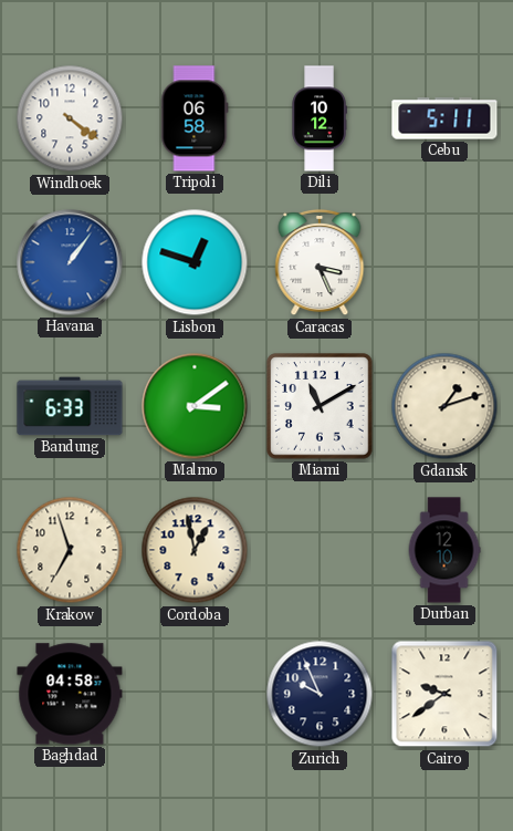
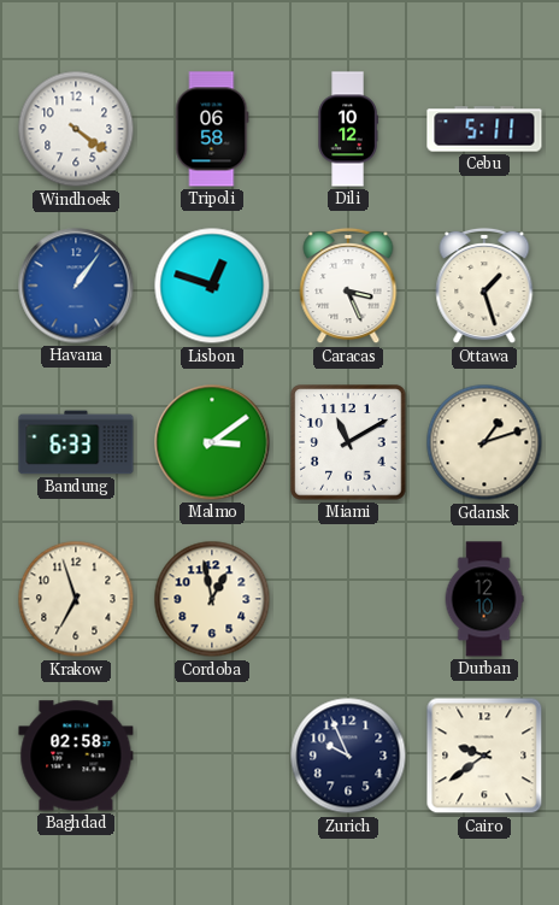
Ottawa: none -> 1:27 (484, 286)
Baghdad: 04:58 -> 02:58 (76, 756)
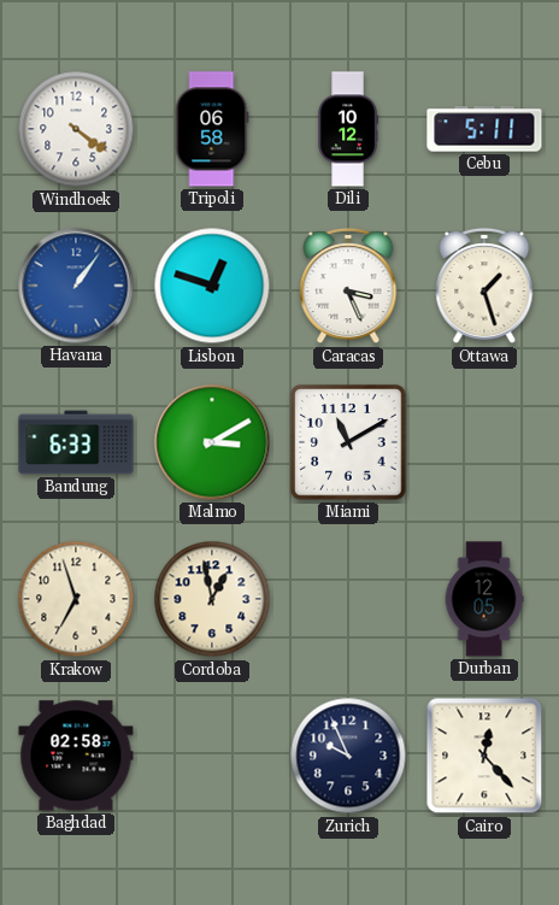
Malmo: 3:09 -> 3:10 (212, 442)
Gdansk: 1:12 -> none (484, 442)
Durban: 12:10 -> 12:05 (484, 599)
Cairo: 9:39 -> 12:23 (484, 756)
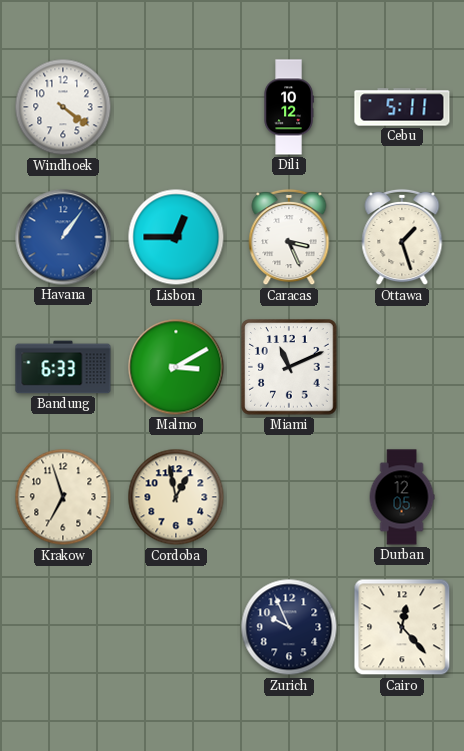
Tripoli: 06:58 -> none (212, 129)
Lisbon: 12:48 -> 12:45 (176, 237)
Miami: 11:10 -> 11:11 (289, 367)
Baghdad: 02:58 -> none (76, 756)
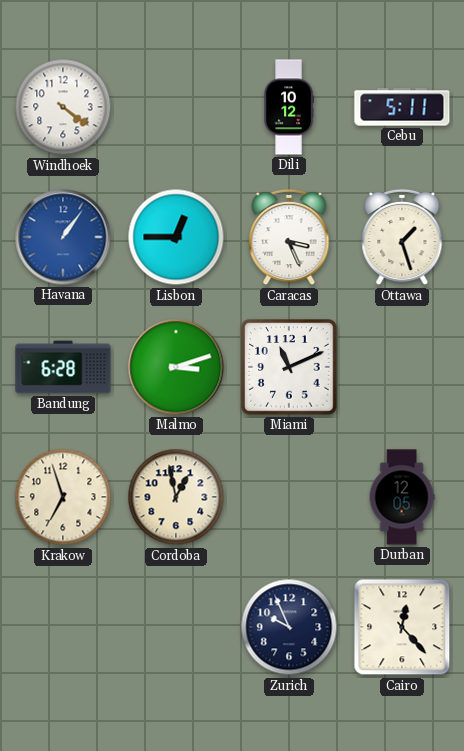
Bandung: 6:33 -> 6:28 (63, 367)
Malmo: 3:10 -> 3:12 (176, 367)
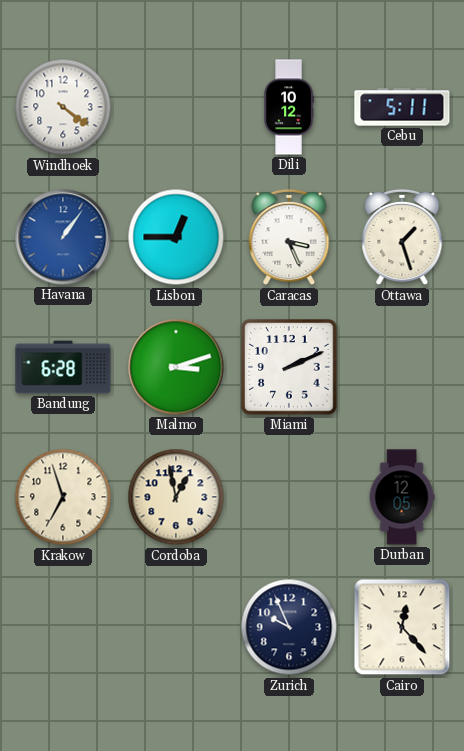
Miami: 11:11 -> 2:11 (289, 367)
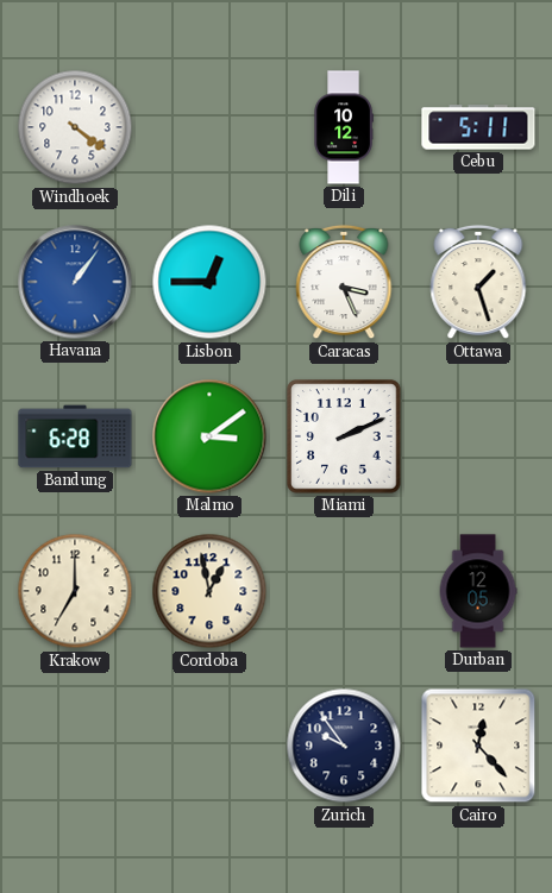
Malmo: 3:12 -> 3:09 (209, 436)
Krakow: 6:57 -> 7:00 (75, 591)
Zurich: 9:56 -> 9:54 (344, 746)
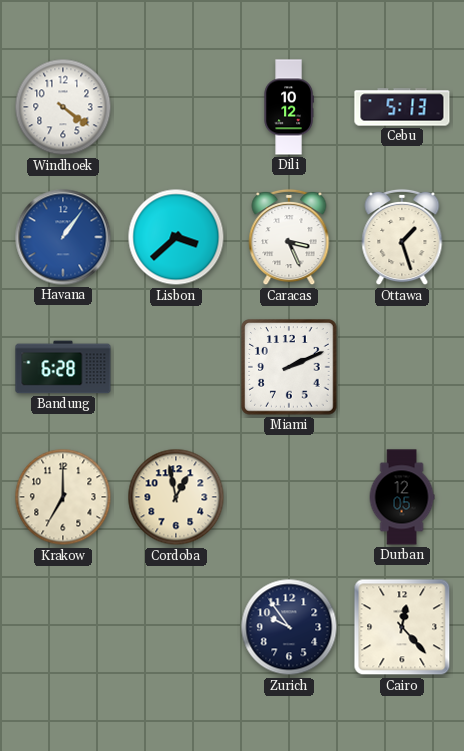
Cebu: 5:11 -> 5:13 (402, 107)
Lisbon: 12:45 -> 3:38 (176, 237)
Malmo: 3:09 -> none (209, 436)
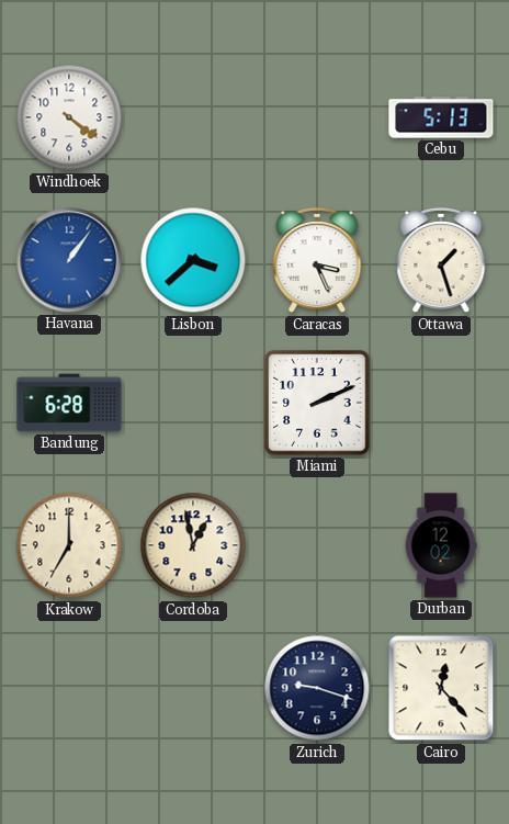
Dili: 10:12 -> none (289, 107)
Durban: 12:05 -> 12:02 (441, 545)
Zurich: 9:54 -> 9:18 (317, 688)
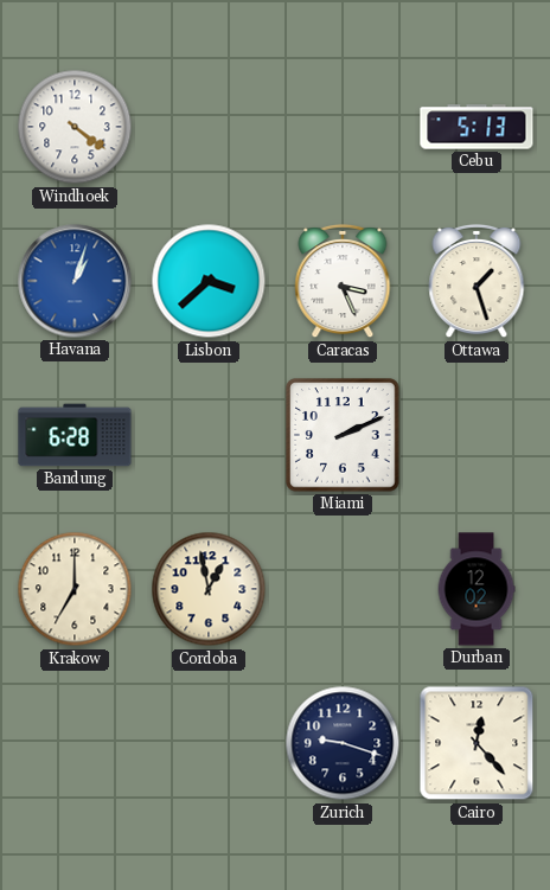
Havana: 1:06 -> 1:03 (75, 281)
